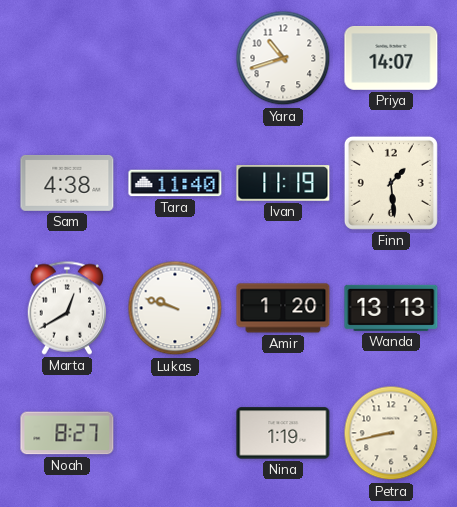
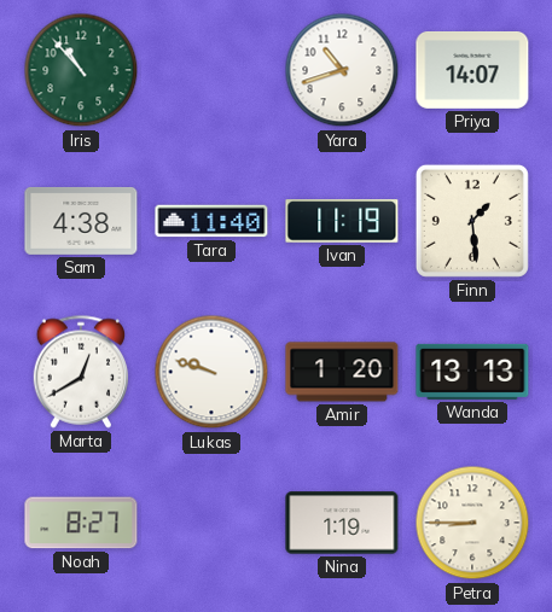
Iris: none -> 10:53 (81, 70)
Petra: 8:43 -> 8:45 (472, 523)
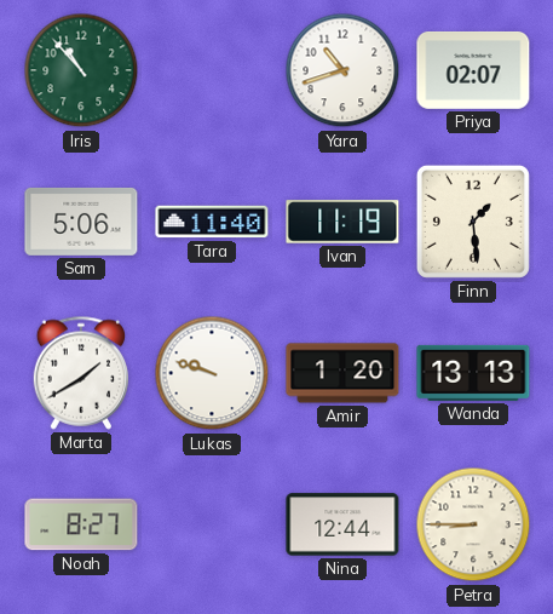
Priya: 14:07 -> 02:07 (473, 70)
Sam: 4:38 -> 5:06 (81, 222)
Marta: 12:40 -> 1:40 (81, 373)
Nina: 1:19 -> 12:44 (342, 524)
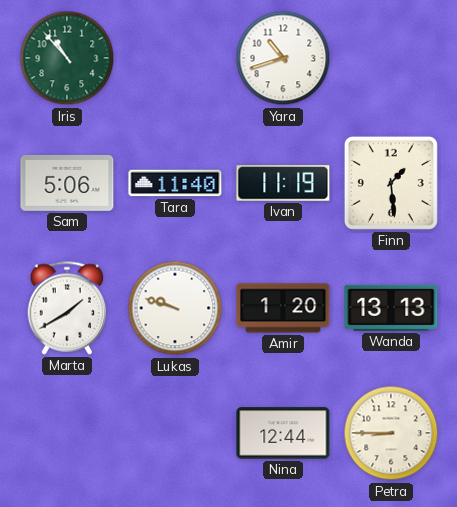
Priya: 02:07 -> none (473, 70)
Noah: 8:27 -> none (81, 524)
